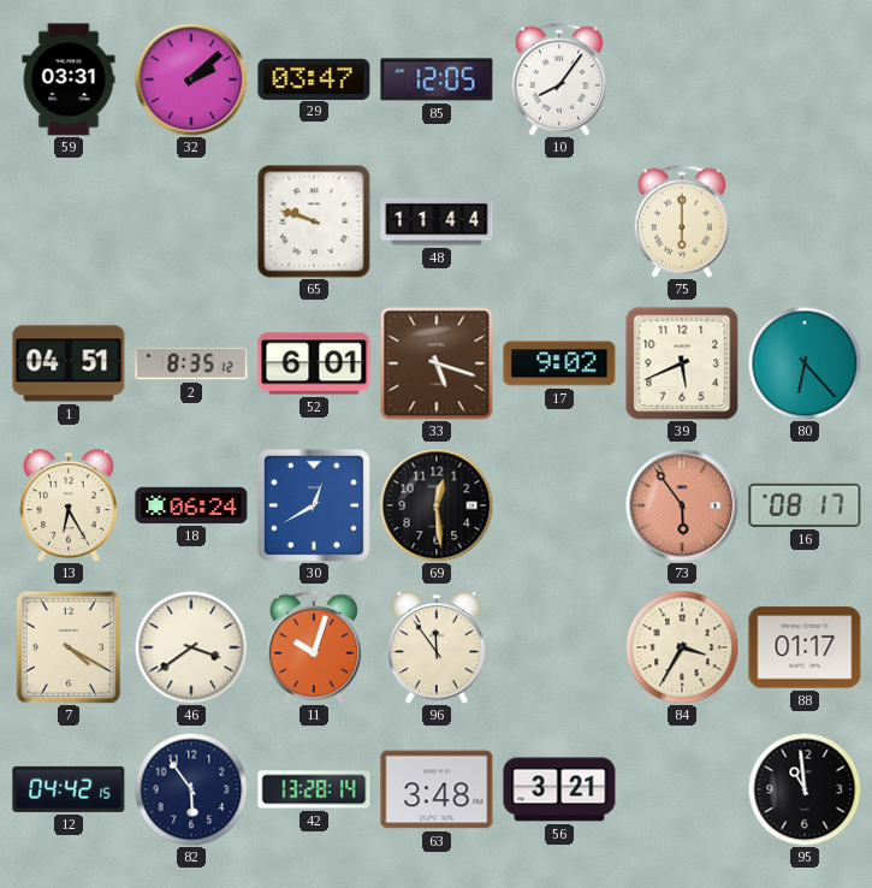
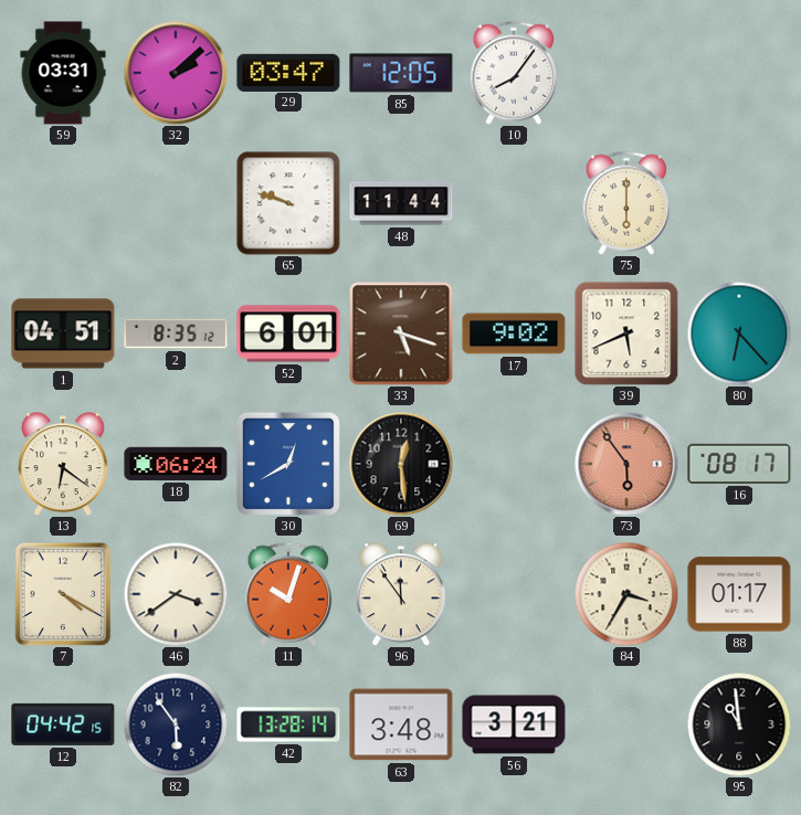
13: 6:25 -> 6:21 (63, 464)
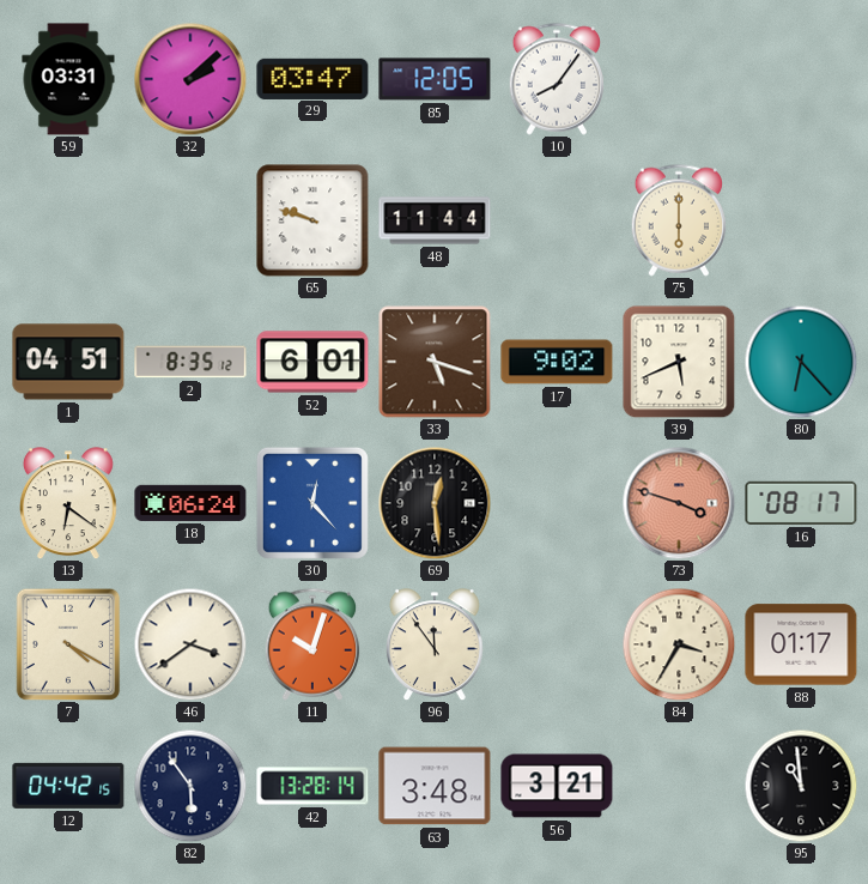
30: 12:40 -> 12:23 (312, 503)
73: 5:54 -> 3:48 (679, 503)
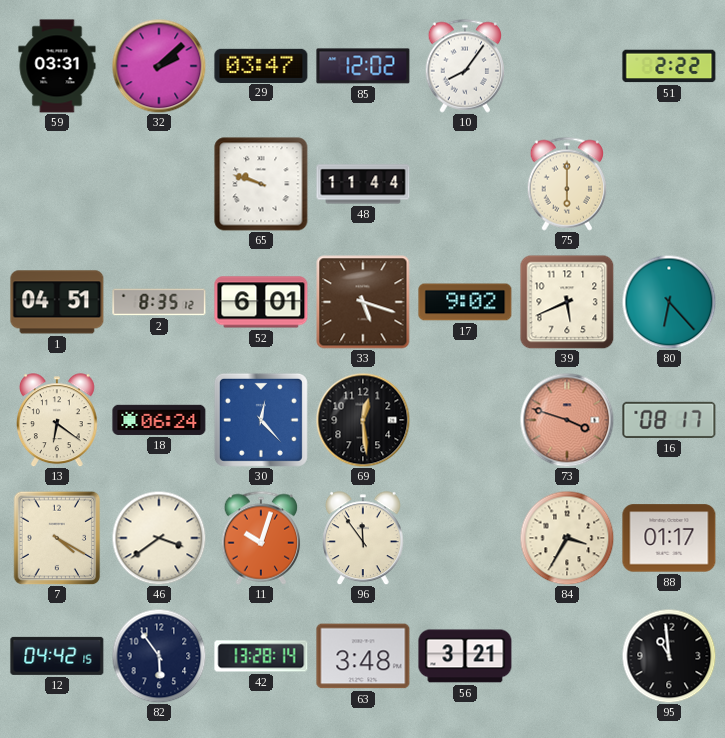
85: 12:05 -> 12:02 (363, 66)
51: none -> 2:22 (669, 66)
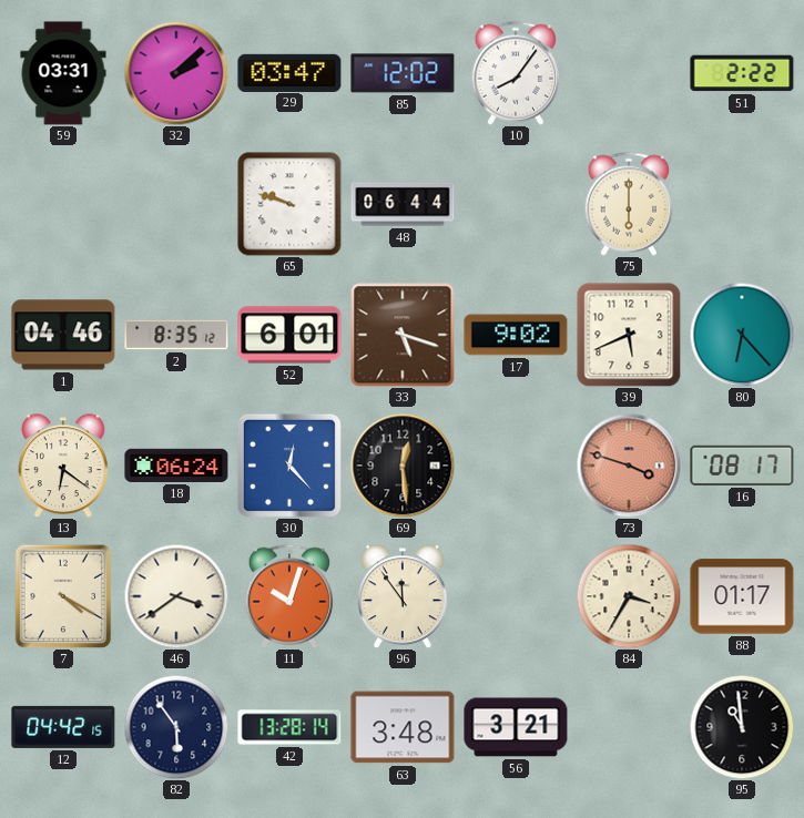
48: 11:44 -> 06:44 (403, 204)
1: 04:51 -> 04:46 (63, 335)
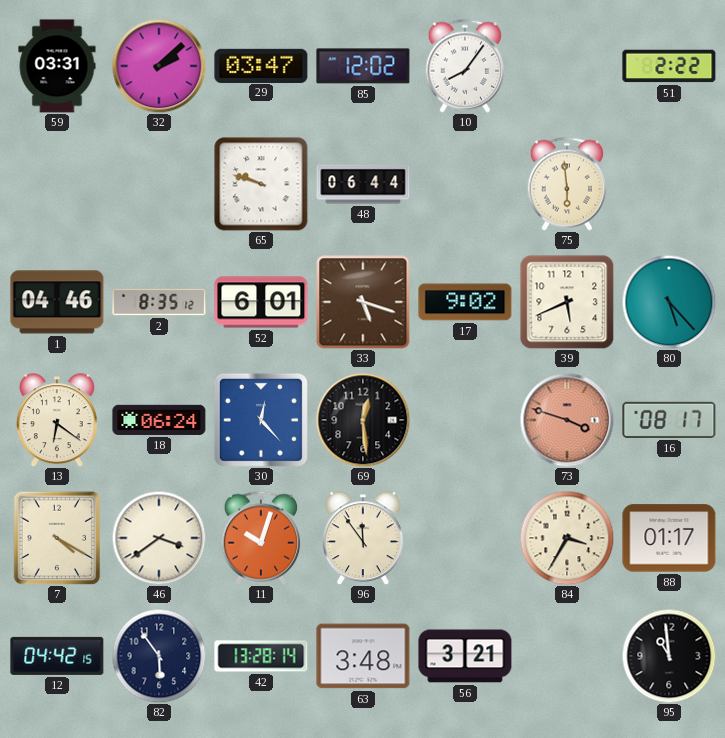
75: 6:00 -> 5:59 (567, 184)
80: 6:23 -> 5:23 (669, 302)
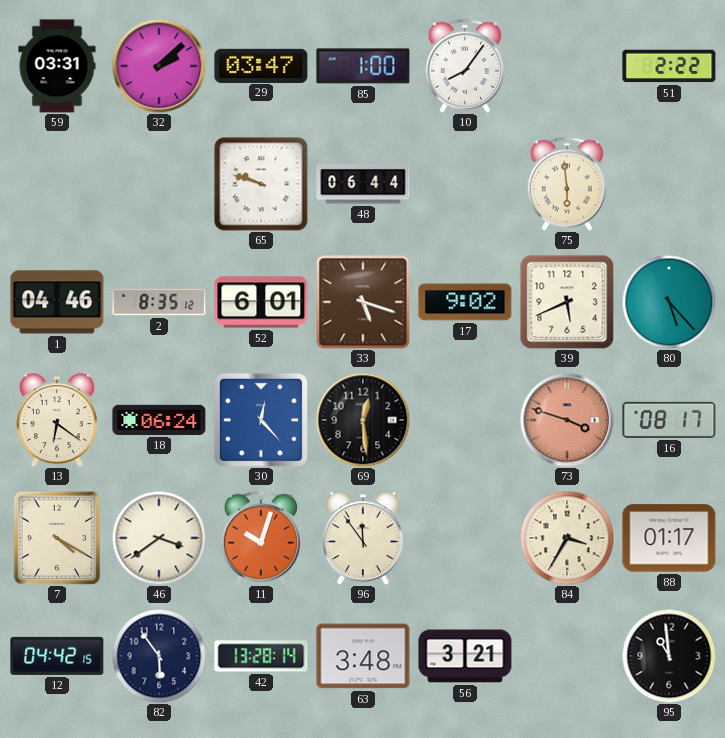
85: 12:02 -> 1:00 (363, 66)
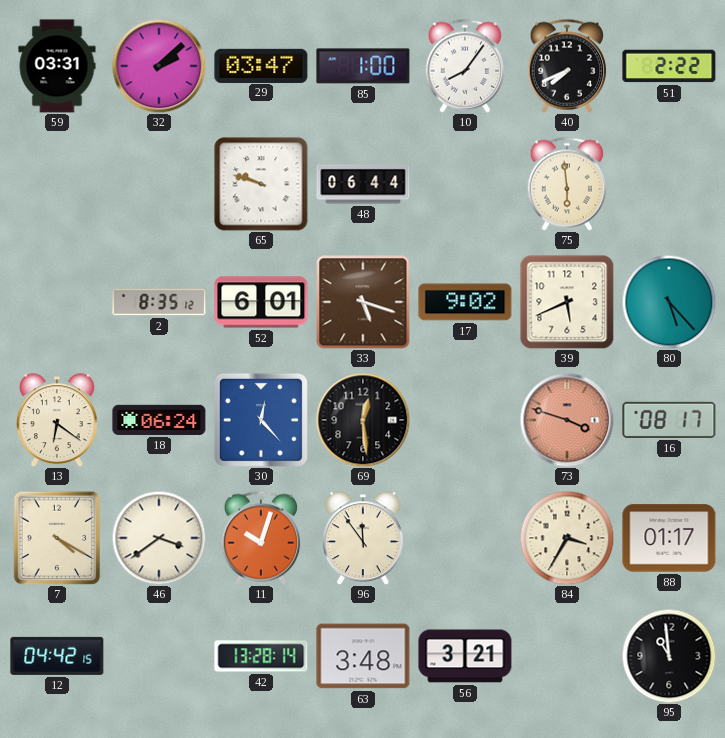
40: none -> 7:41 (567, 66)
1: 04:46 -> none (57, 302)
82: 5:54 -> none (159, 656)
